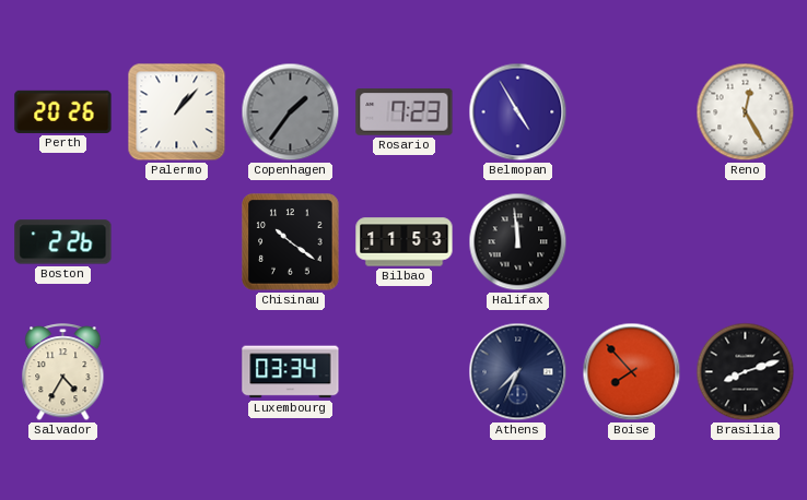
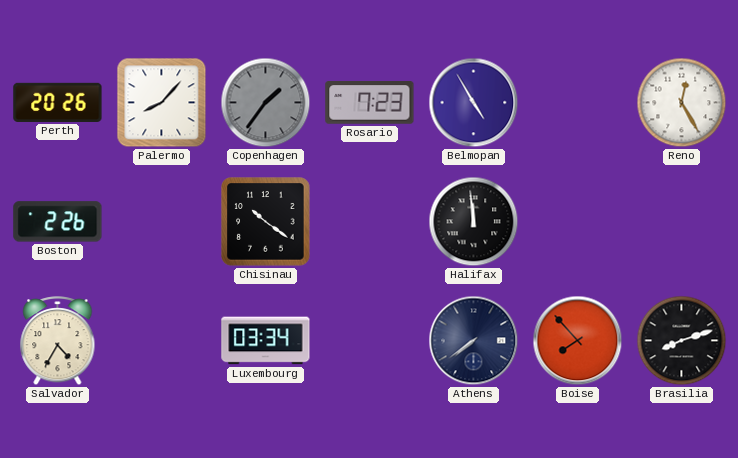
Palermo: 1:07 -> 8:07 (162, 103)
Bilbao: 11:53 -> none (405, 242)
Athens: 7:34 -> 7:39 (474, 341)
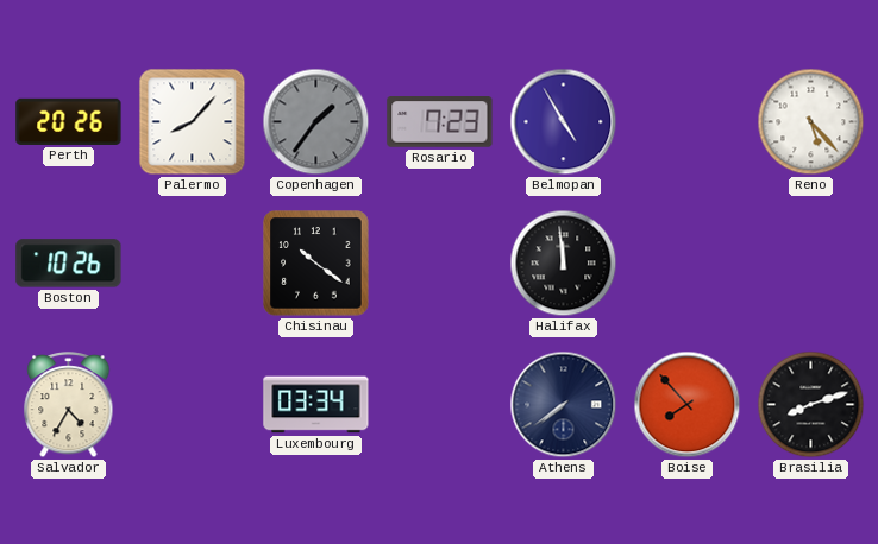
Reno: 12:25 -> 5:23 (811, 122)
Boston: 2:26 -> 10:26 (69, 264)
